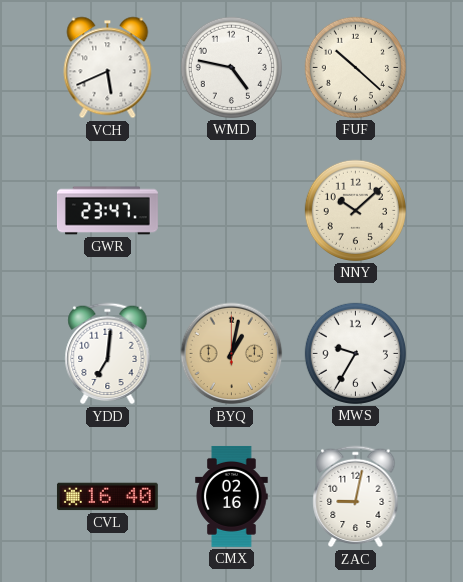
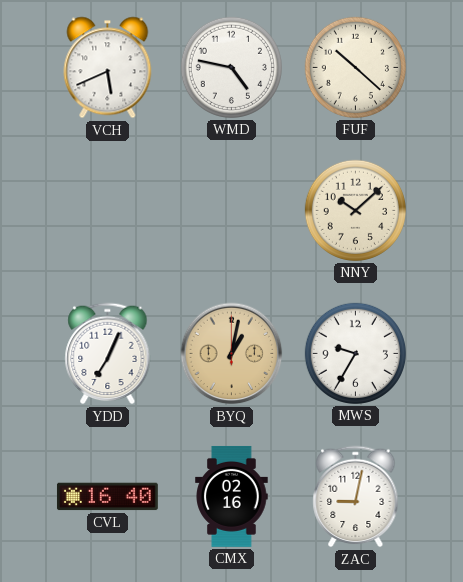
GWR: 23:47 -> none (107, 211)
YDD: 7:01 -> 7:04 (108, 354)
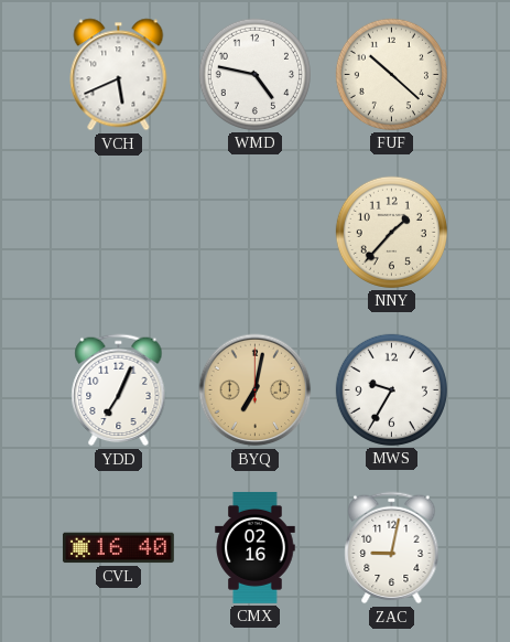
NNY: 10:08 -> 1:37 (391, 232)
BYQ: 1:02 -> 7:02 (256, 390)
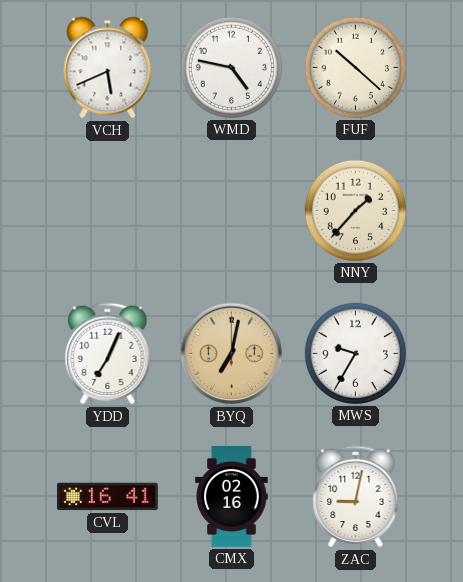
CVL: 16:40 -> 16:41 (107, 497)
